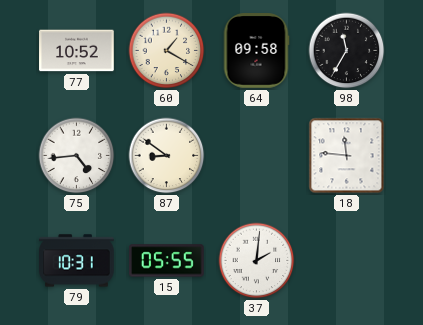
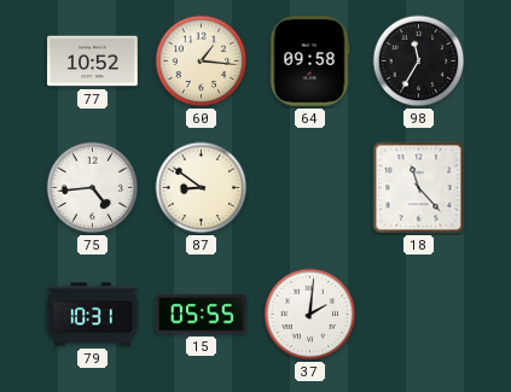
60: 1:20 -> 1:16 (202, 62)
18: 11:46 -> 11:23 (419, 188)
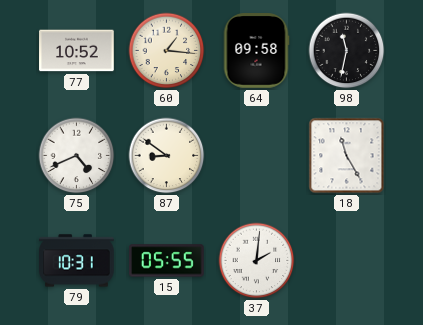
98: 11:35 -> 11:32 (347, 51)
75: 4:44 -> 4:41 (77, 156)
18: 11:23 -> 11:25 (347, 156)
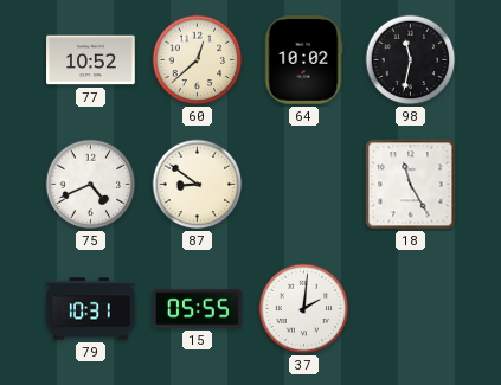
60: 1:16 -> 12:38 (198, 60)
64: 09:58 -> 10:02 (303, 60)
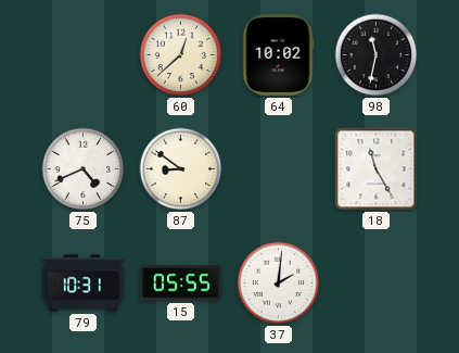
77: 10:52 -> none (91, 60)
